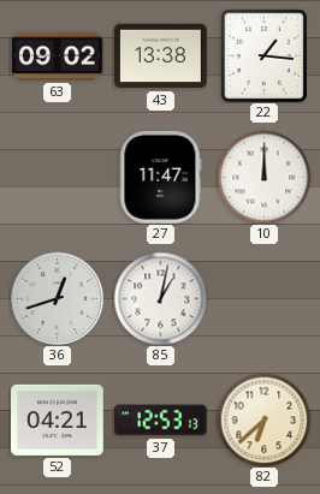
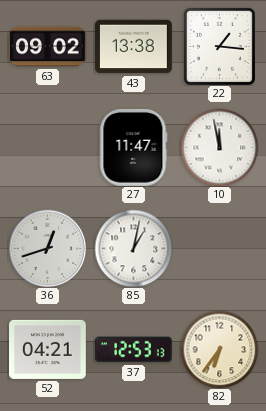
10: 12:00 -> 11:58 (219, 147)
82: 6:38 -> 6:36 (219, 349)
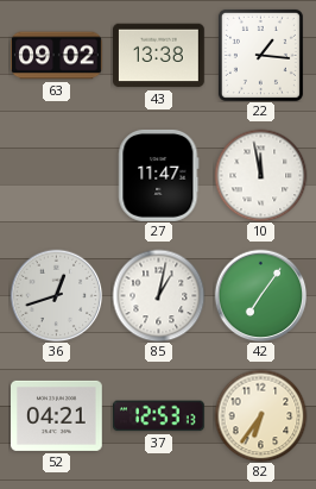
42: none -> 7:06 (260, 295)
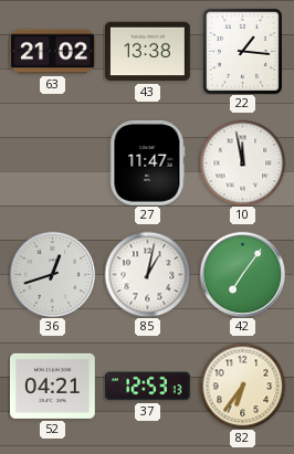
63: 09:02 -> 21:02 (53, 52)
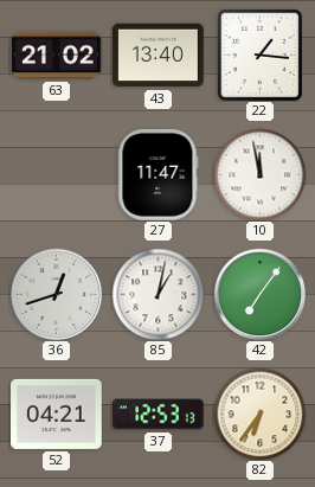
43: 13:38 -> 13:40 (159, 56)
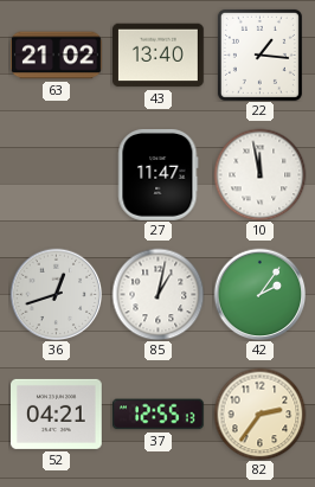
42: 7:06 -> 2:06 (259, 294)
37: 12:53 -> 12:55 (157, 415)
82: 6:36 -> 2:36 (259, 414)
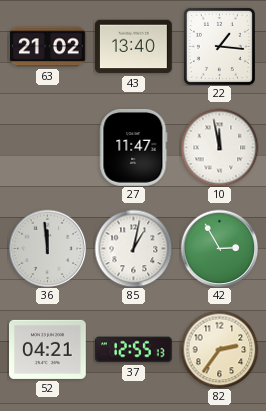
36: 12:42 -> 11:59 (47, 248)
42: 2:06 -> 2:55 (219, 248)
